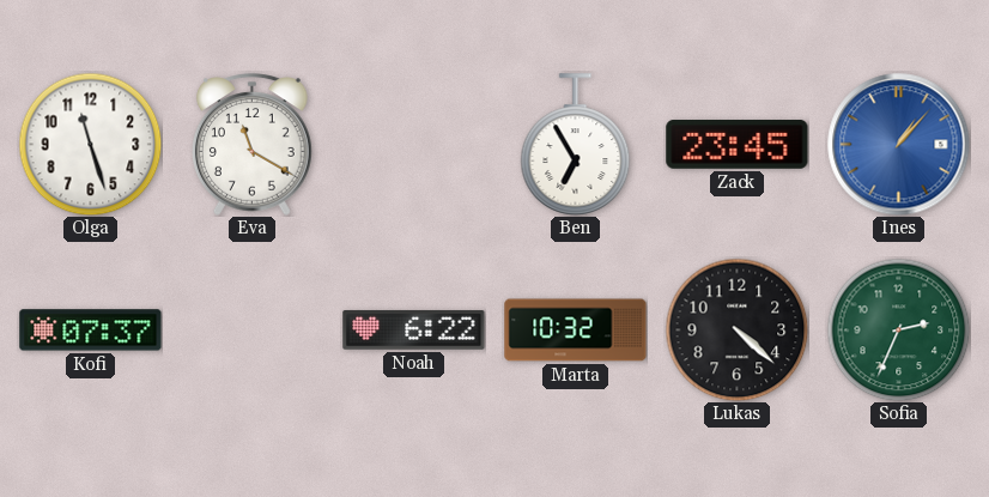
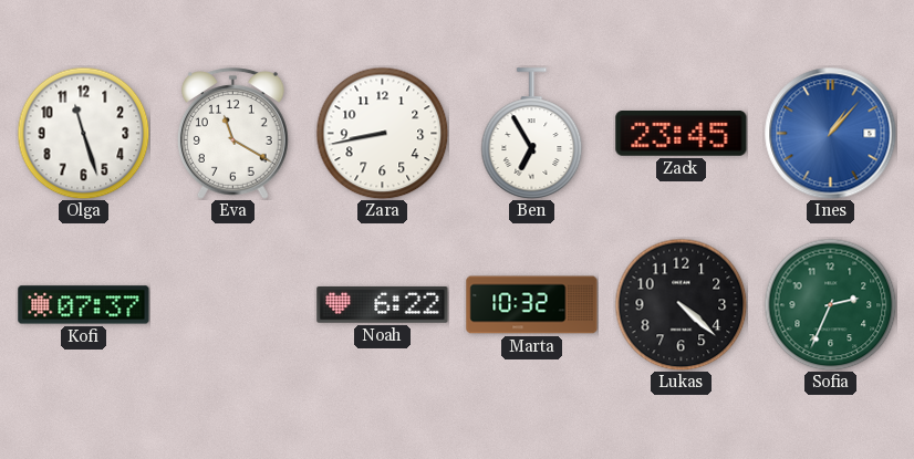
Zara: none -> 8:43 (382, 133)
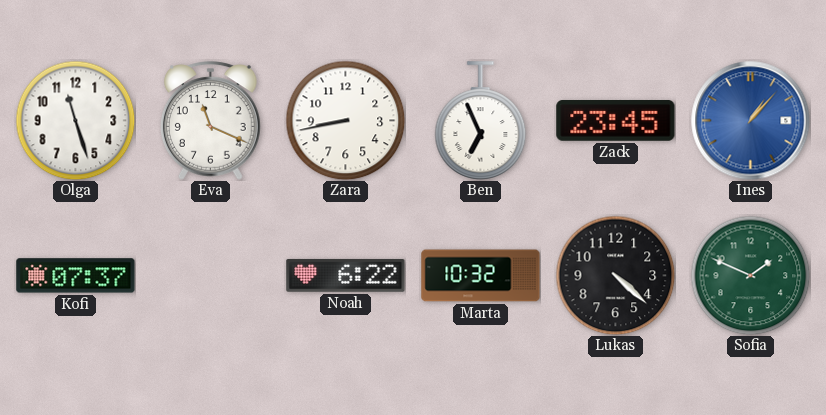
Eva: 11:20 -> 11:19 (211, 121)
Ben: 6:55 -> 6:56 (481, 121)
Sofia: 2:34 -> 1:49 (750, 275)
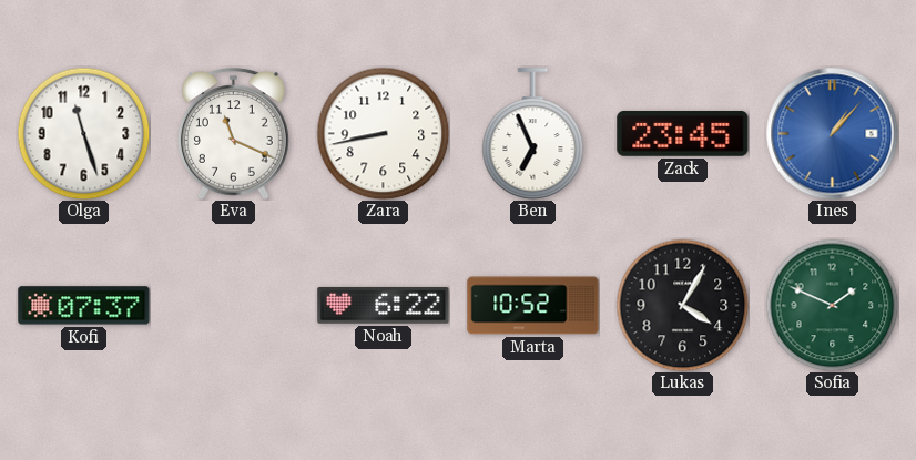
Marta: 10:32 -> 10:52 (533, 306)
Lukas: 4:22 -> 4:05 (682, 305)
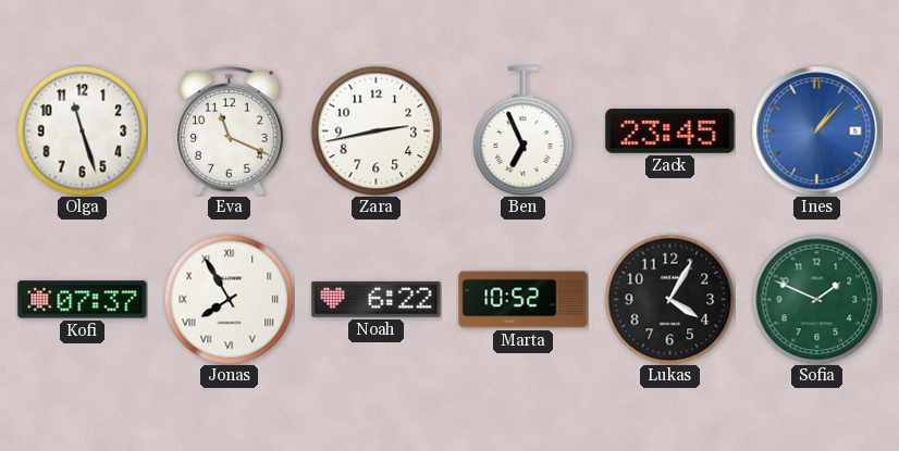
Zara: 8:43 -> 2:43 (375, 130)
Jonas: none -> 7:55 (229, 299)
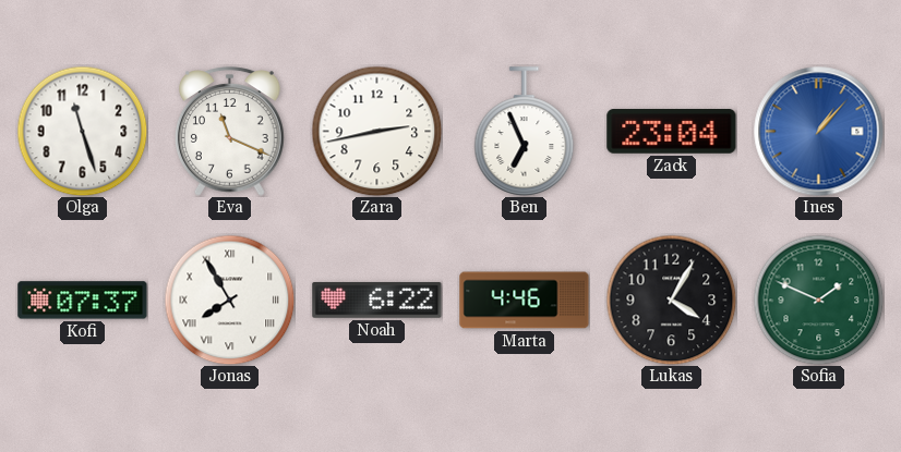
Zack: 23:45 -> 23:04 (672, 132)
Marta: 10:52 -> 4:46 (525, 301)
